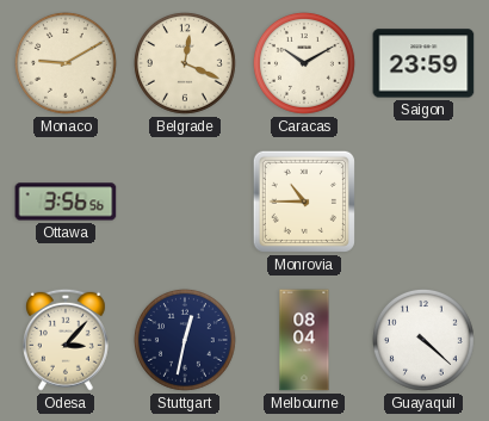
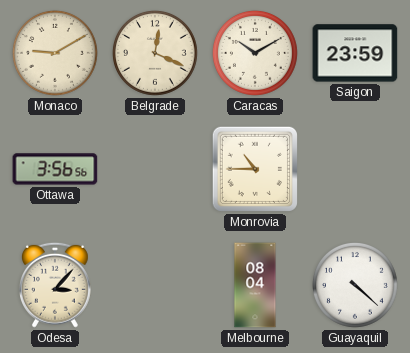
Stuttgart: 12:32 -> none (185, 340)
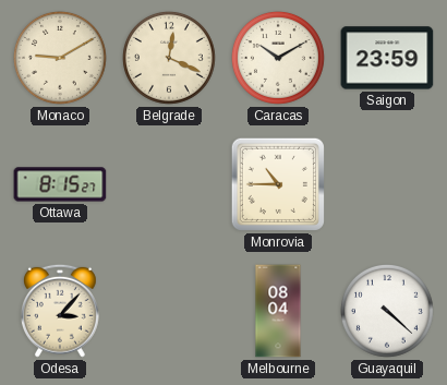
Ottawa: 3:56 -> 8:15 (60, 184)
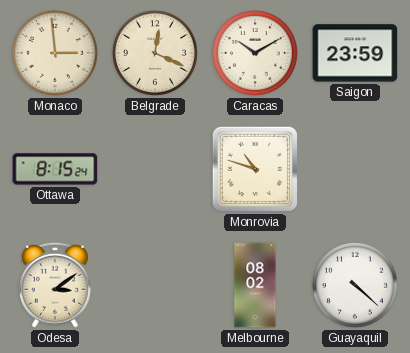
Monaco: 9:10 -> 2:59 (55, 53)
Ottawa: 8:15:27 -> 8:15:24 (55, 169)
Monrovia: 10:45 -> 10:48 (255, 169)
Odesa: 3:07 -> 3:09 (55, 285)
Melbourne: 08:04 -> 08:02 (255, 285)
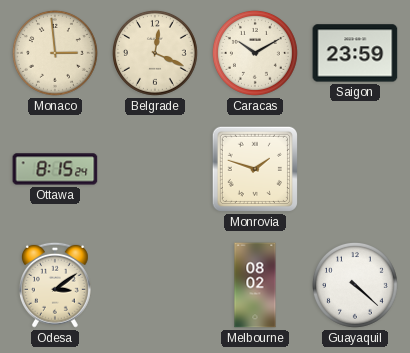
Monrovia: 10:48 -> 1:48 (255, 169)
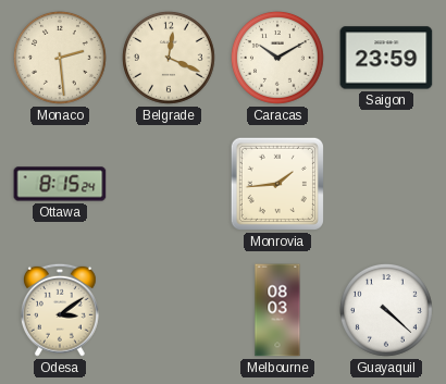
Monaco: 2:59 -> 2:29 (60, 58)
Monrovia: 1:48 -> 1:44 (277, 184)
Melbourne: 08:02 -> 08:03 (277, 310)
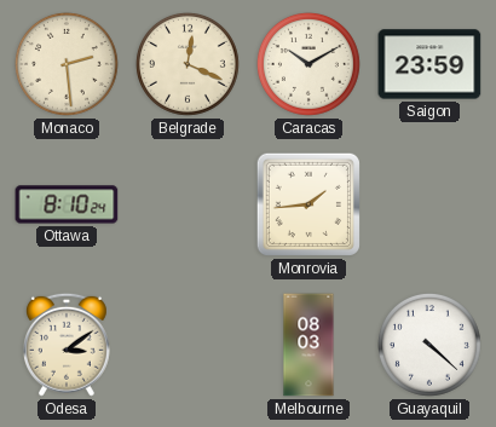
Ottawa: 8:15 -> 8:10 (67, 204)
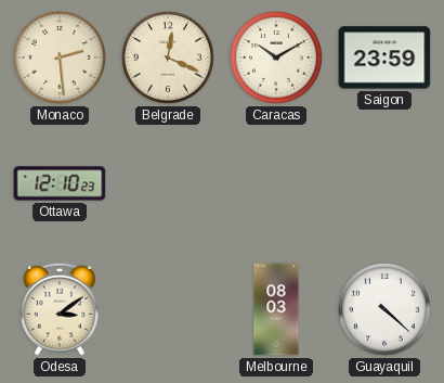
Ottawa: 8:10 -> 12:10 (60, 183)
Monrovia: 1:44 -> none (308, 204)
